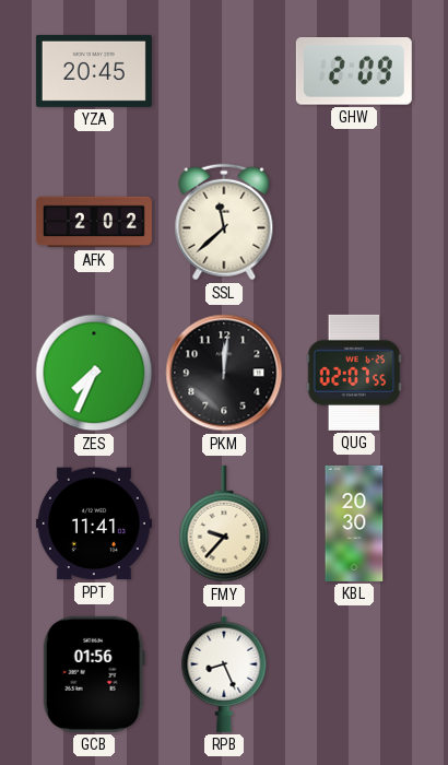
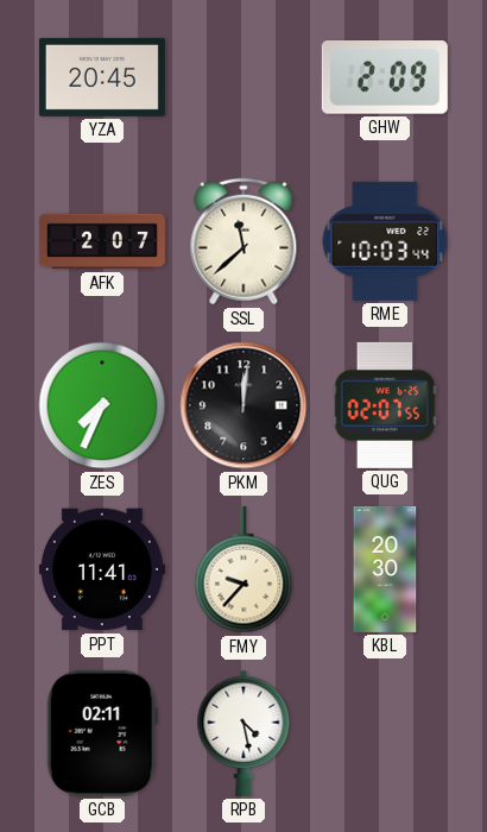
AFK: 2:02 -> 2:07 (102, 241)
RME: none -> 10:03 (385, 241)
GCB: 01:56 -> 02:11 (102, 733)
RPB: 8:26 -> 4:28 (243, 733)
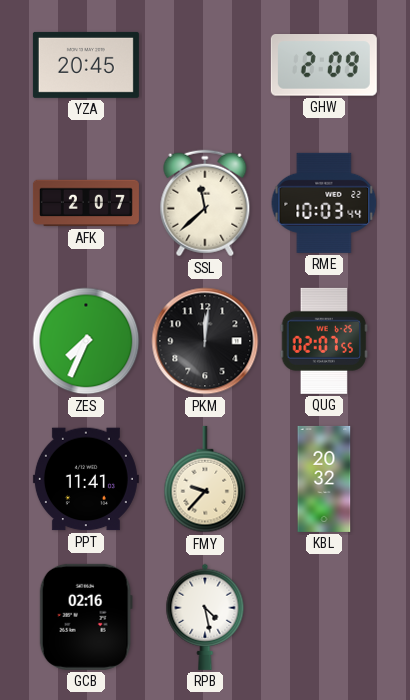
KBL: 20:30 -> 20:32 (324, 479)
GCB: 02:11 -> 02:16 (86, 617)
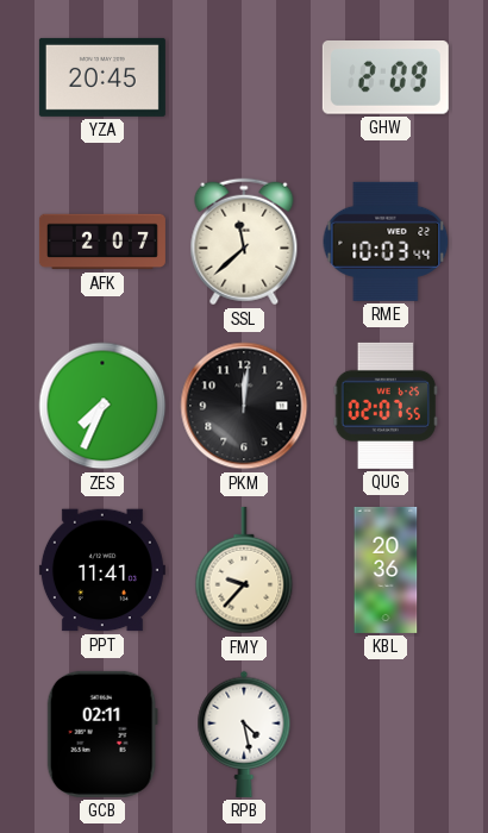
KBL: 20:32 -> 20:36 (386, 570)
GCB: 02:16 -> 02:11 (102, 734)
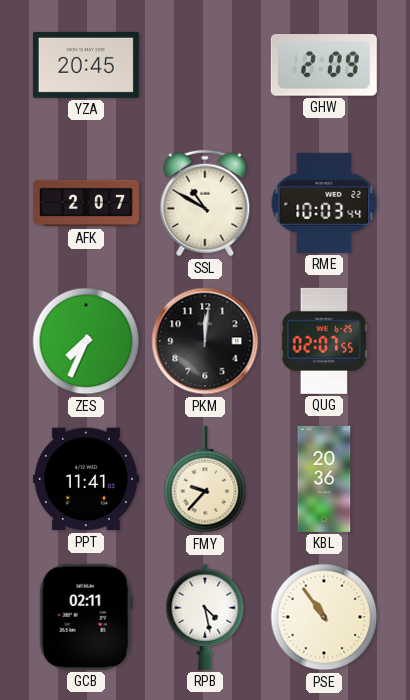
SSL: 11:38 -> 10:50 (205, 203)
PSE: none -> 10:54 (324, 617)
